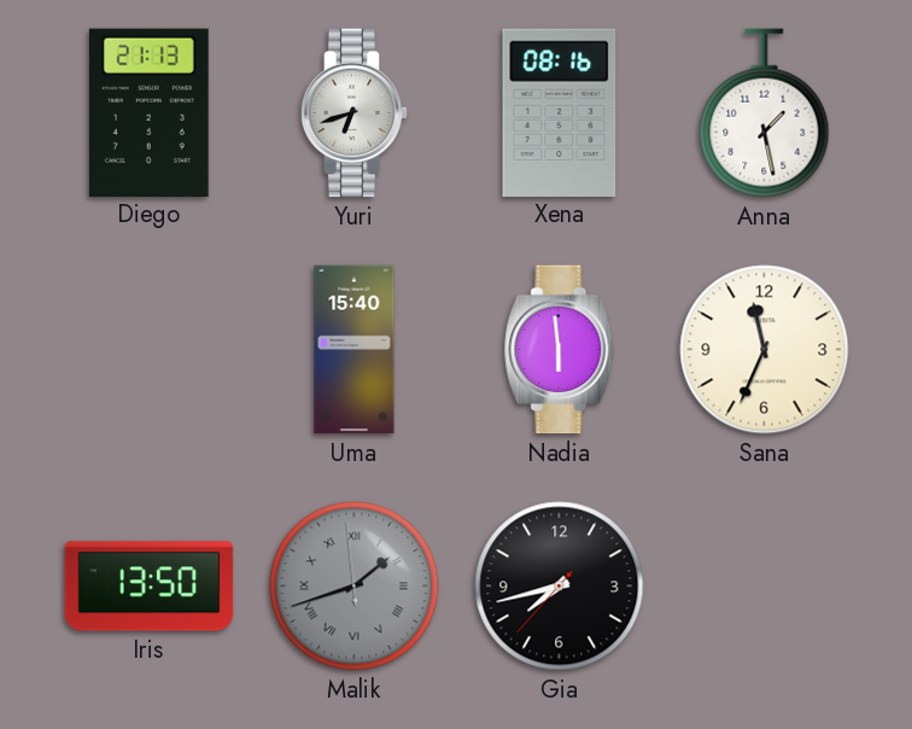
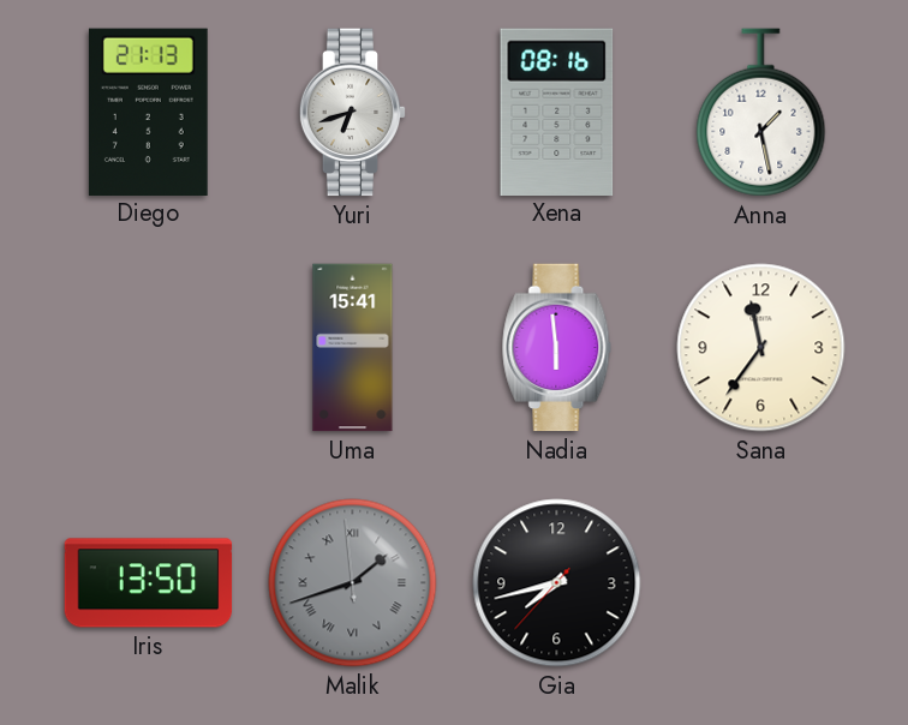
Uma: 15:40 -> 15:41 (353, 348)
Sana: 11:34 -> 11:36 (761, 348)
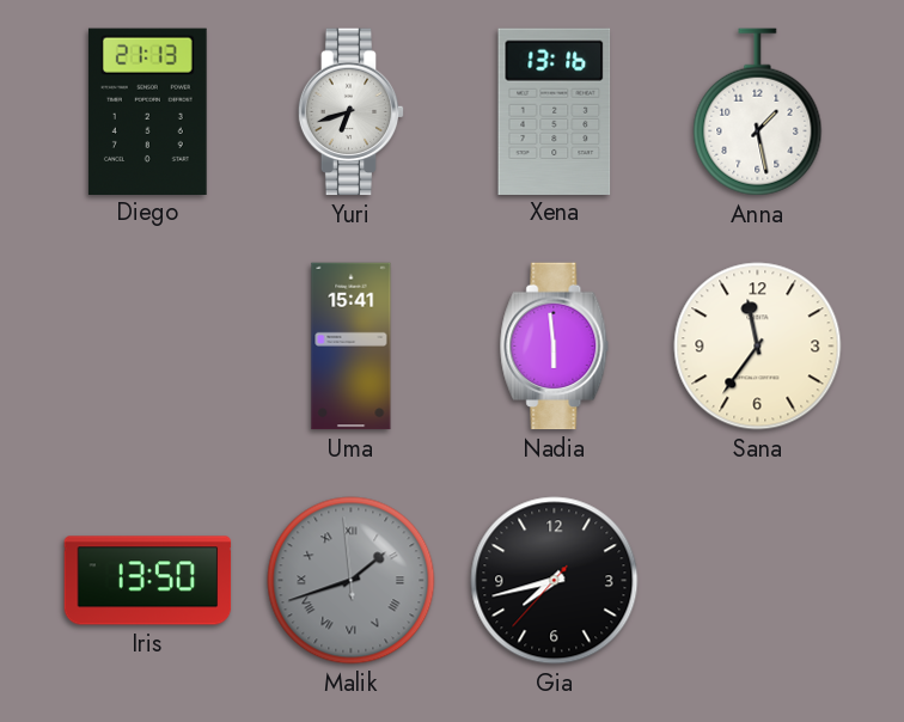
Xena: 08:16 -> 13:16 (555, 111)
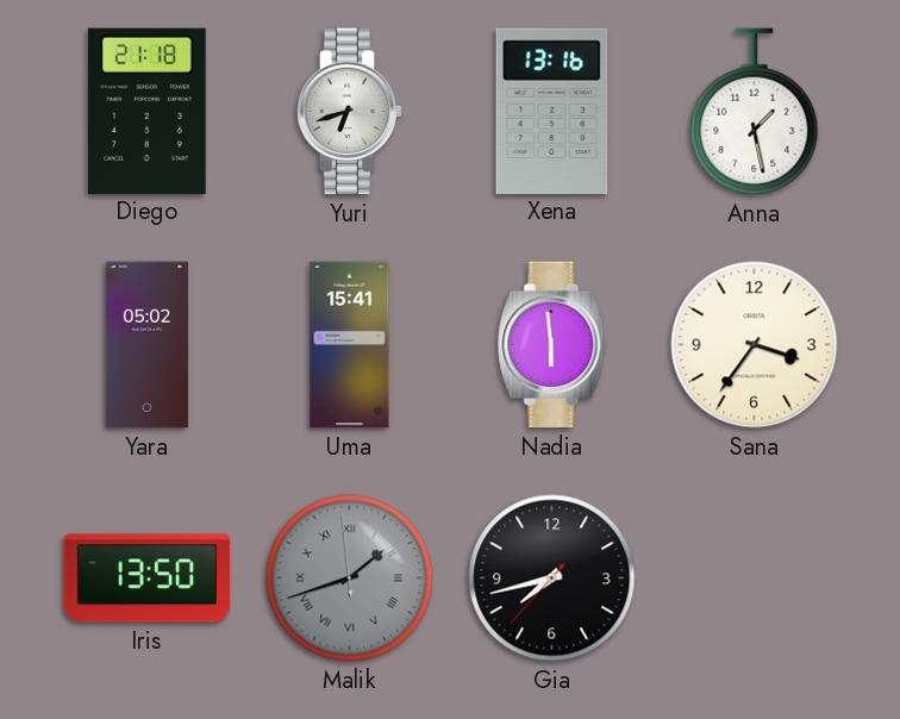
Diego: 21:13 -> 21:18 (146, 111)
Yara: none -> 05:02 (146, 345)
Sana: 11:36 -> 3:36 (755, 345)
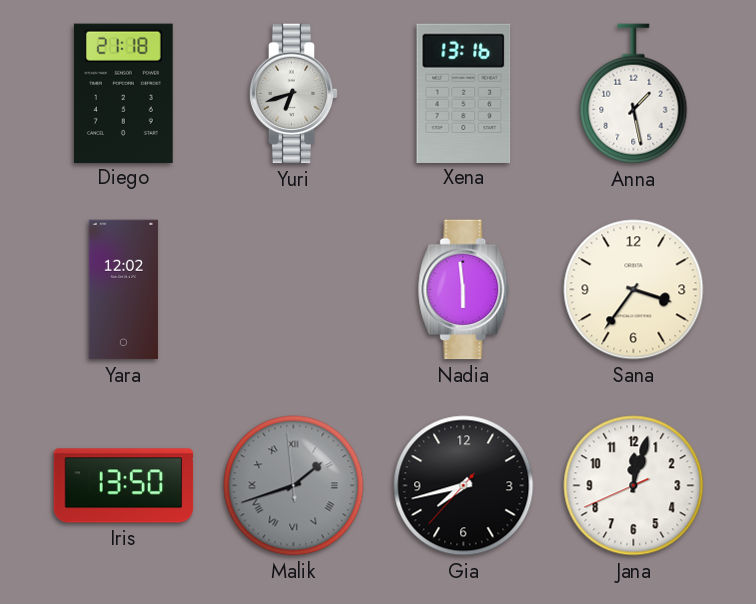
Yara: 05:02 -> 12:02 (123, 290)
Uma: 15:41 -> none (350, 345)
Jana: none -> 12:02 (634, 486)
